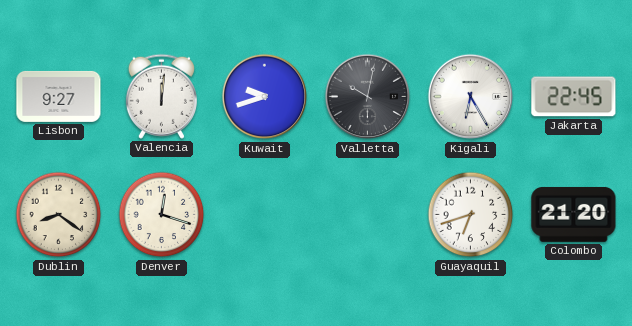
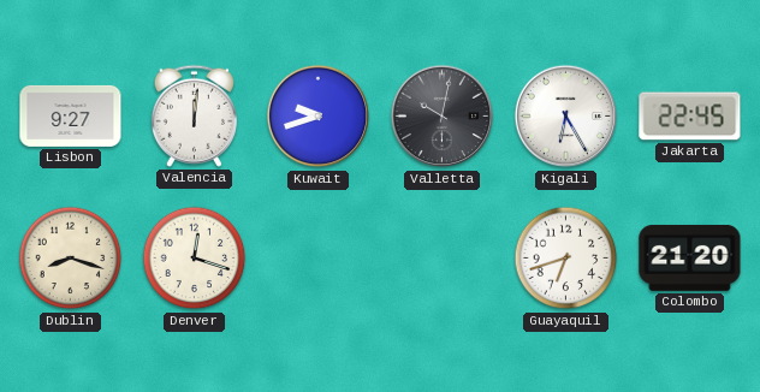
Dublin: 8:21 -> 8:18 (71, 259)
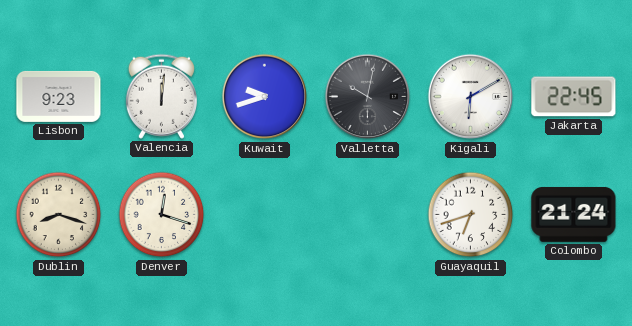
Lisbon: 9:27 -> 9:23 (59, 96)
Kigali: 6:25 -> 6:10 (471, 97)
Colombo: 21:20 -> 21:24 (574, 214)
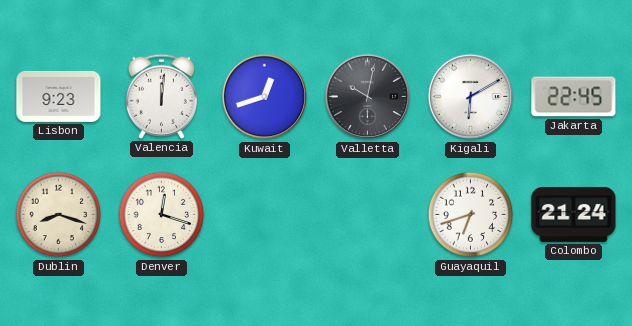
Kuwait: 9:42 -> 12:42 (265, 97)
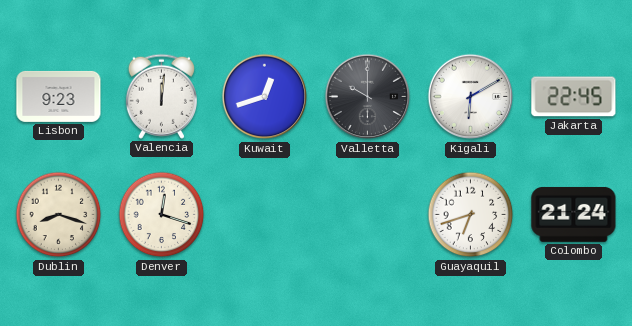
Valletta: 10:02 -> 10:00 (368, 97)
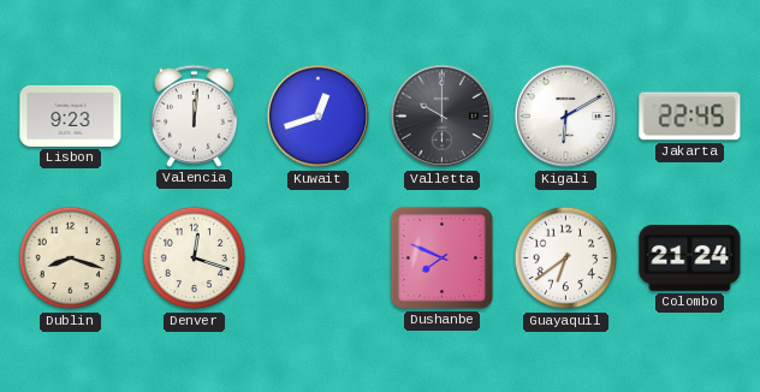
Dushanbe: none -> 7:49 (441, 257)
Guayaquil: 6:42 -> 6:39 (566, 259)
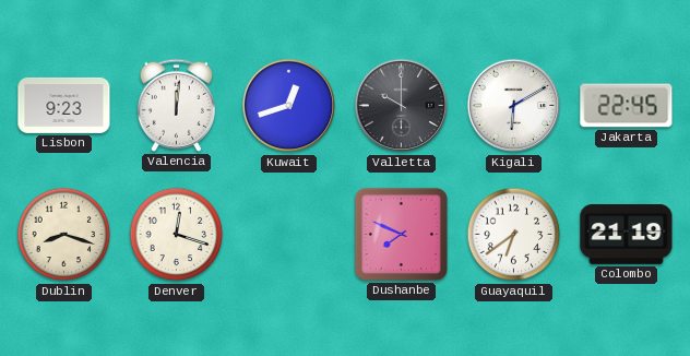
Colombo: 21:24 -> 21:19 (627, 234)
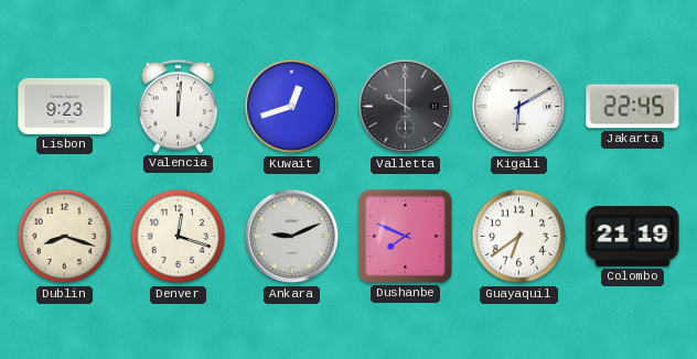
Ankara: none -> 9:11 (292, 237)
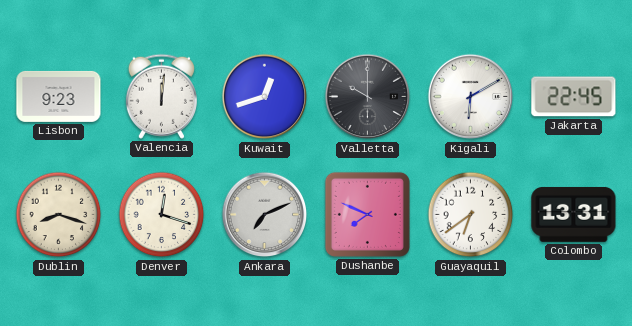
Ankara: 9:11 -> 7:11 (265, 215)
Colombo: 21:19 -> 13:31 (574, 214)
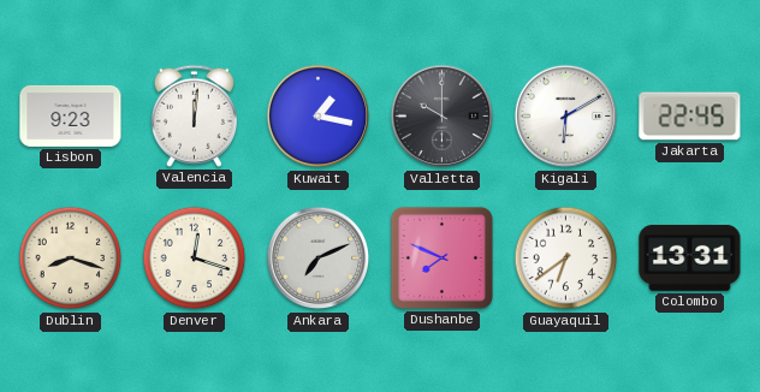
Kuwait: 12:42 -> 1:17 (319, 117)
